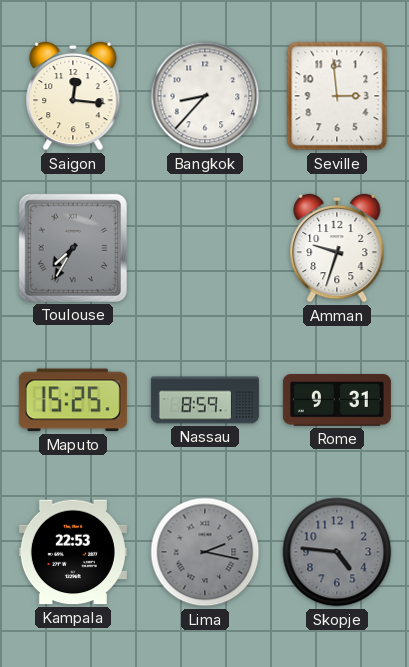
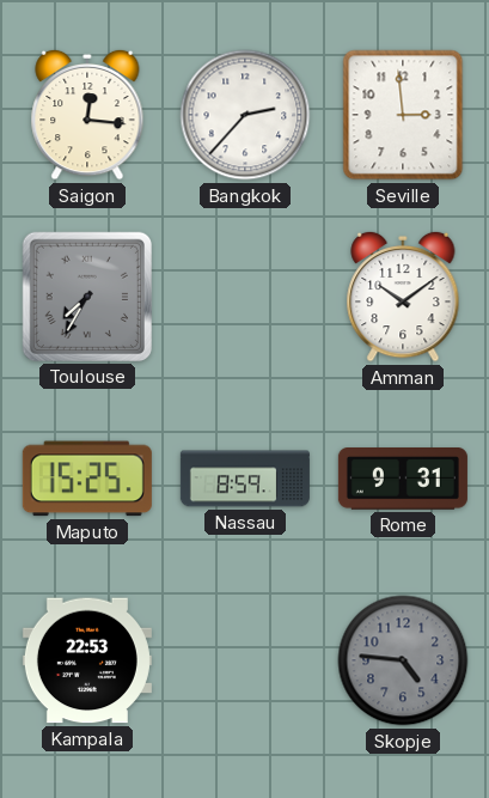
Bangkok: 8:37 -> 2:37 (245, 115)
Amman: 9:33 -> 10:09 (403, 297)
Lima: 2:17 -> none (205, 552)
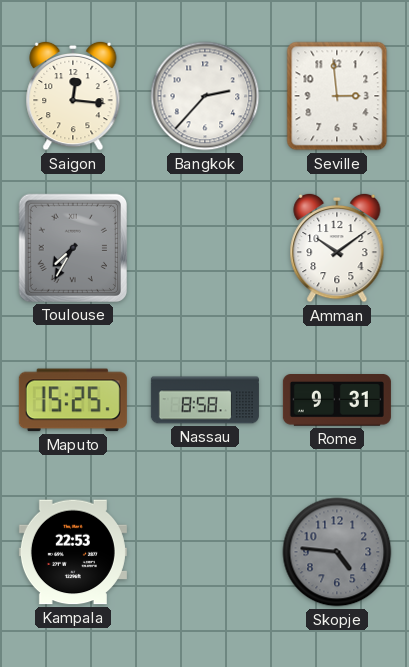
Nassau: 8:59 -> 8:58 (205, 400)
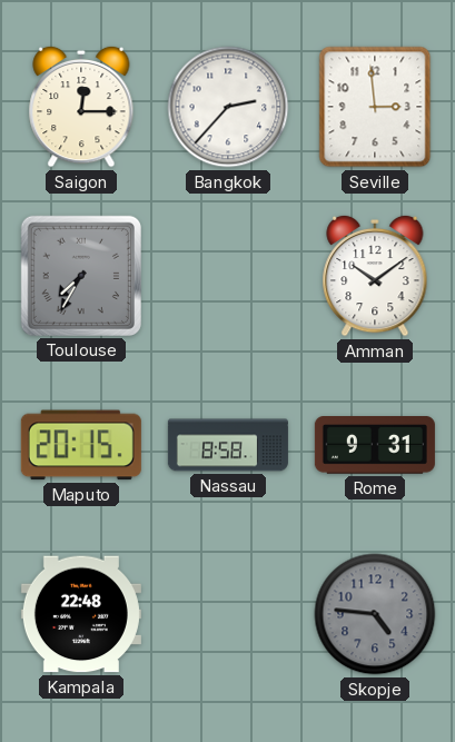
Saigon: 12:16 -> 12:15 (81, 107)
Maputo: 15:25 -> 20:15 (81, 445)
Kampala: 22:53 -> 22:48 (81, 614)
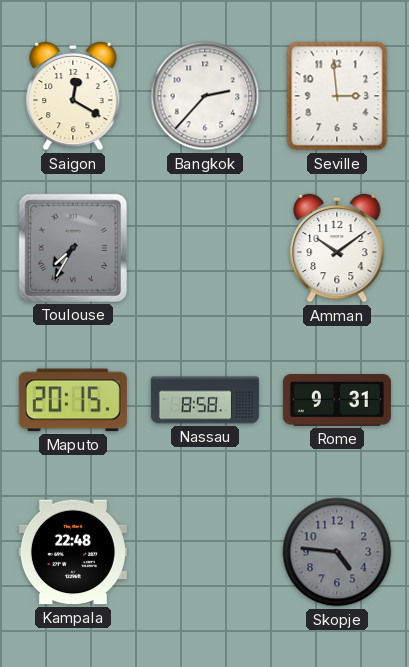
Saigon: 12:15 -> 12:20 (73, 96)
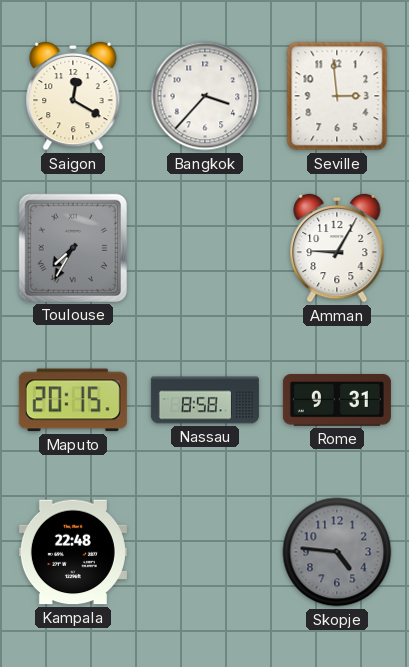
Bangkok: 2:37 -> 3:37 (205, 96)
Amman: 10:09 -> 9:05 (337, 248)
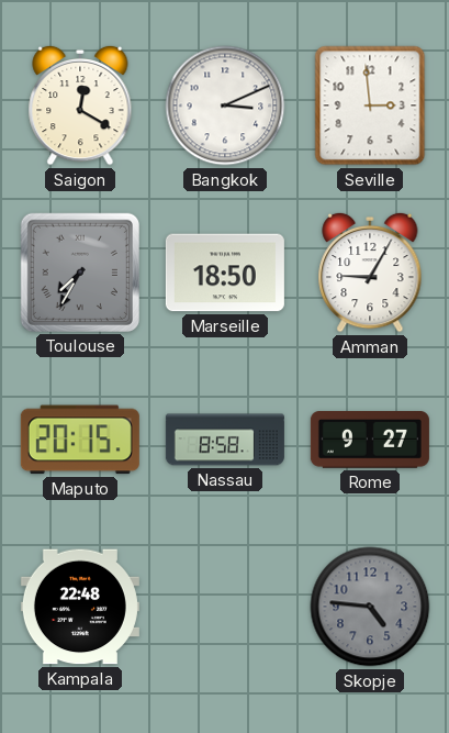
Bangkok: 3:37 -> 3:11 (225, 105)
Marseille: none -> 18:50 (225, 273)
Rome: 9:31 -> 9:27 (370, 441)
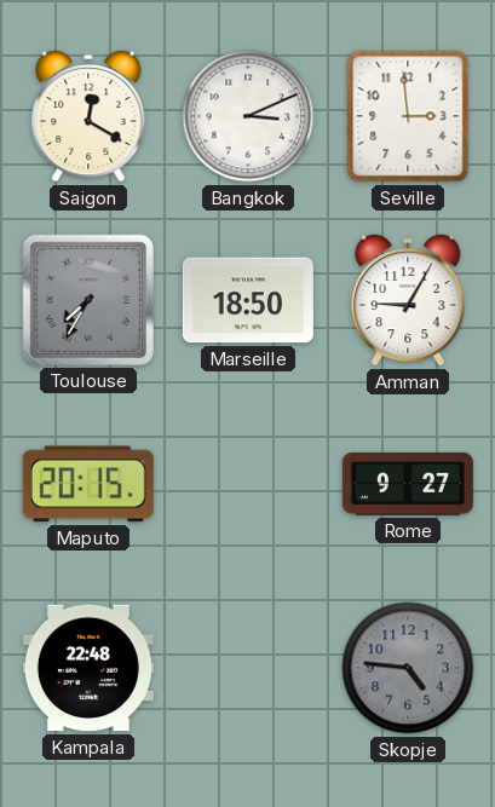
Nassau: 8:58 -> none (225, 440)
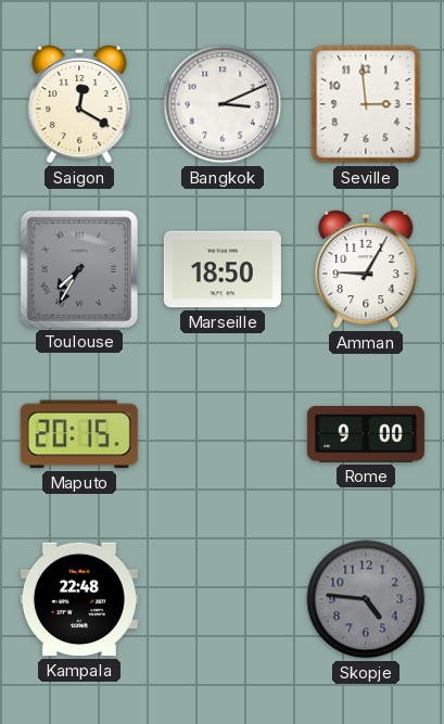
Rome: 9:27 -> 9:00 (366, 435)
